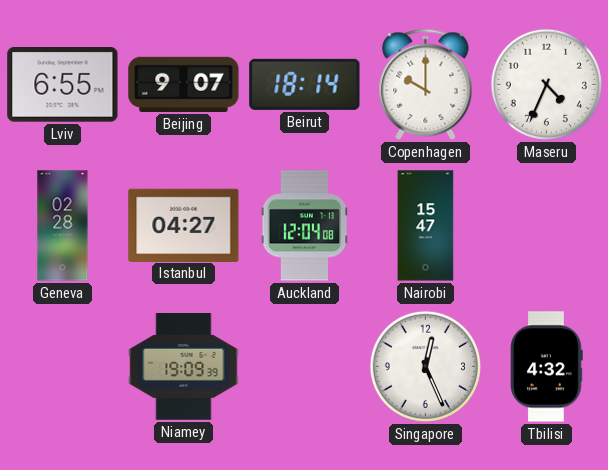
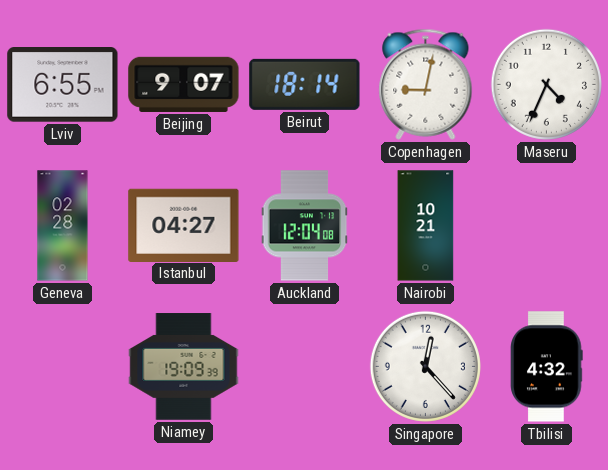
Copenhagen: 10:00 -> 9:02 (426, 84)
Nairobi: 15:47 -> 10:21 (426, 226)
Singapore: 12:26 -> 12:23 (425, 366)
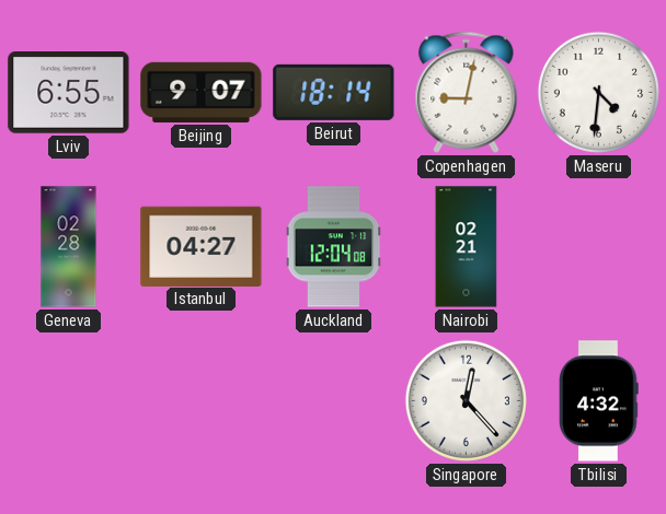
Maseru: 4:34 -> 4:31 (598, 92)
Nairobi: 10:21 -> 02:21 (467, 247)
Niamey: 19:09 -> none (184, 367)
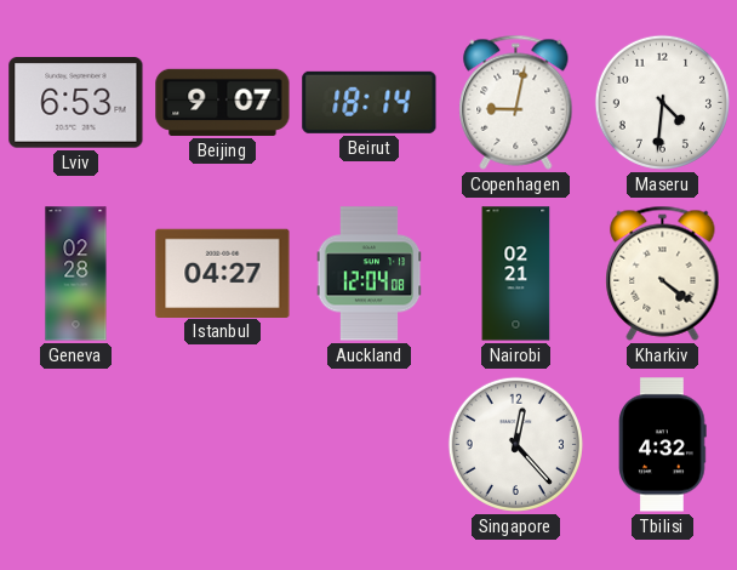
Lviv: 6:55 -> 6:53 (76, 103)
Kharkiv: none -> 4:21 (663, 273)
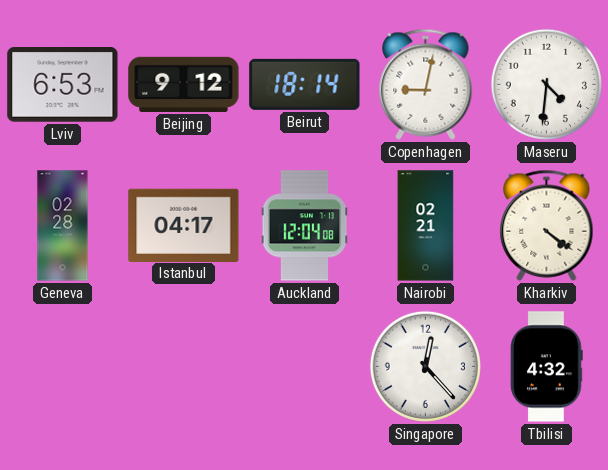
Beijing: 9:07 -> 9:12 (184, 84)
Istanbul: 04:27 -> 04:17 (184, 225)
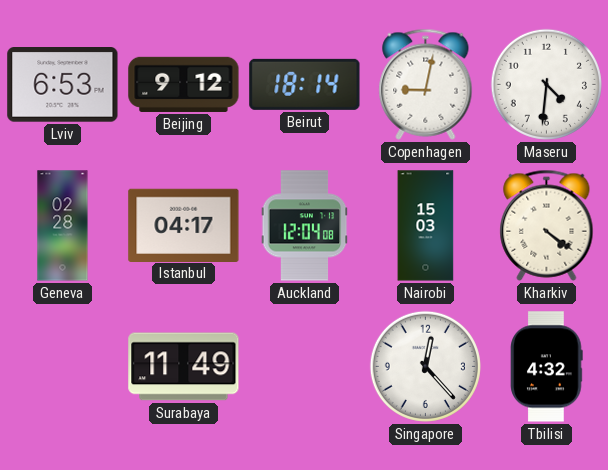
Nairobi: 02:21 -> 15:03 (426, 226)
Surabaya: none -> 11:49 (184, 367)
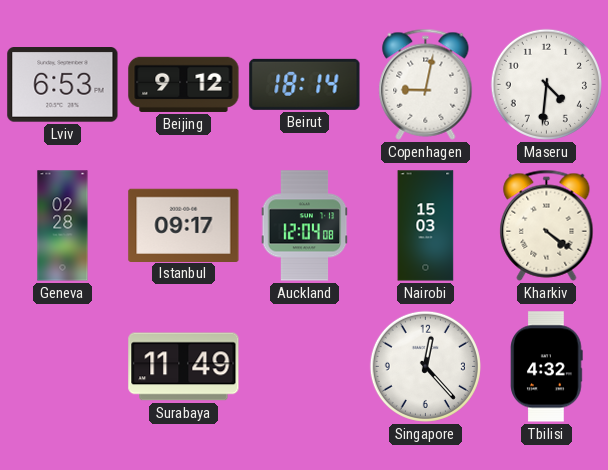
Istanbul: 04:17 -> 09:17 (184, 225)
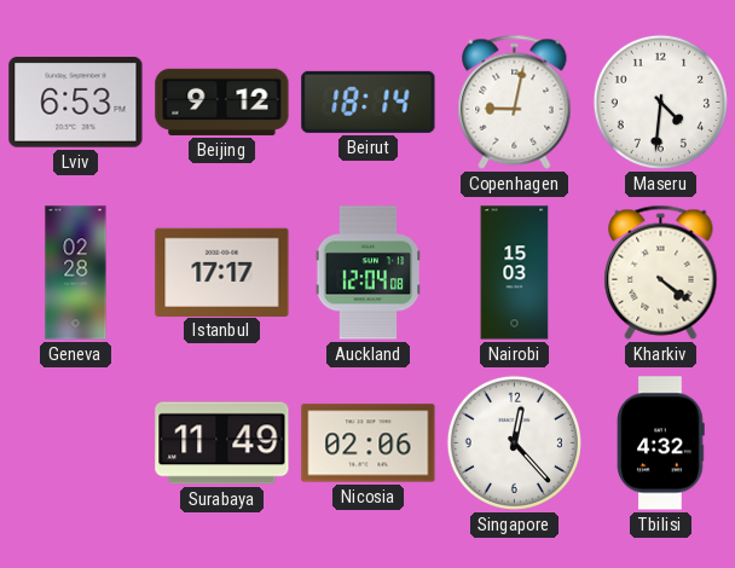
Istanbul: 09:17 -> 17:17 (222, 272)
Nicosia: none -> 02:06 (369, 444)
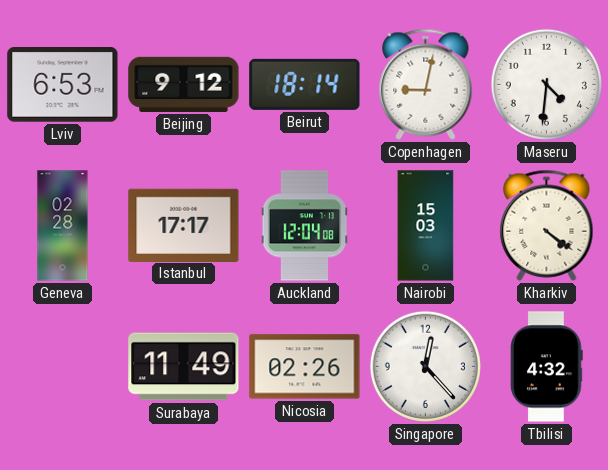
Nicosia: 02:06 -> 02:26 (305, 367)
